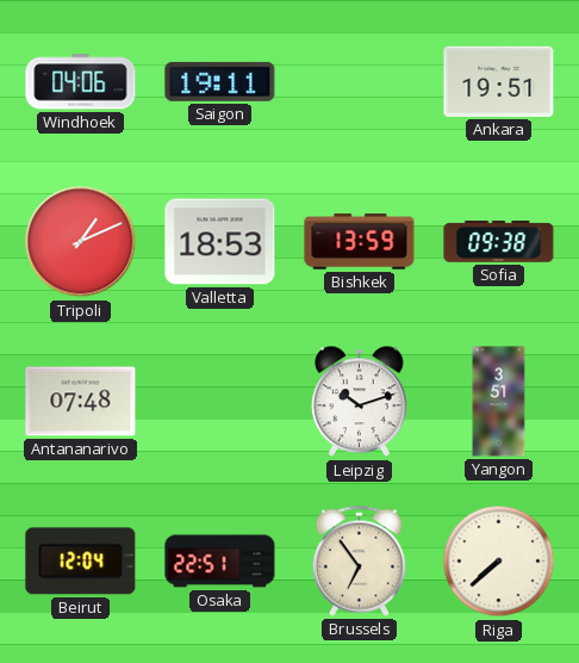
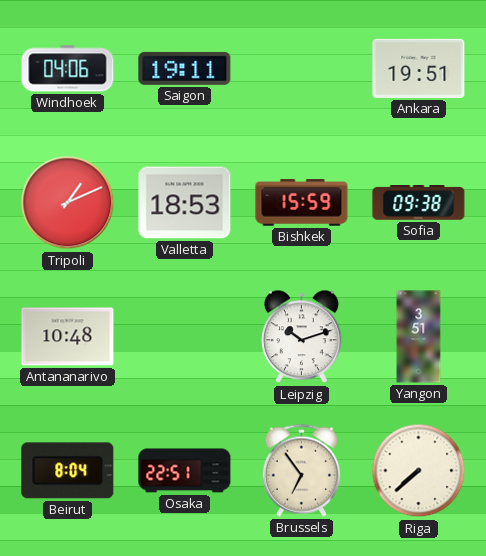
Bishkek: 13:59 -> 15:59 (302, 203)
Antananarivo: 07:48 -> 10:48 (68, 337)
Beirut: 12:04 -> 8:04 (68, 471)
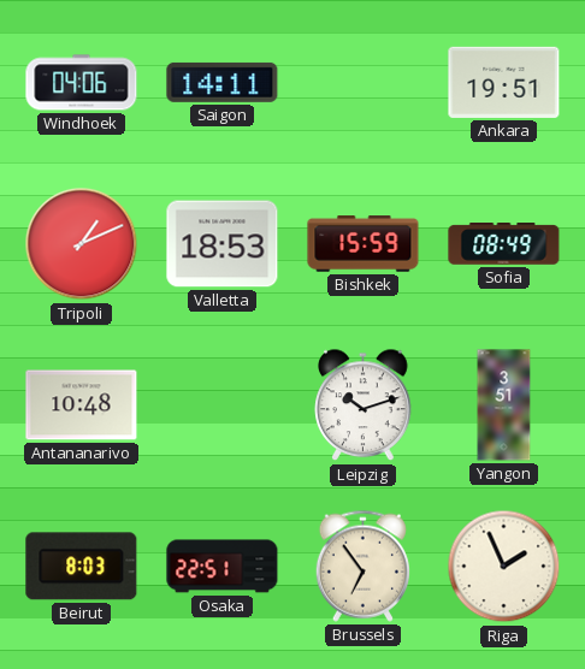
Saigon: 19:11 -> 14:11 (223, 82)
Sofia: 09:38 -> 08:49 (504, 244)
Beirut: 8:04 -> 8:03 (82, 567)
Riga: 7:38 -> 1:56 (504, 567)
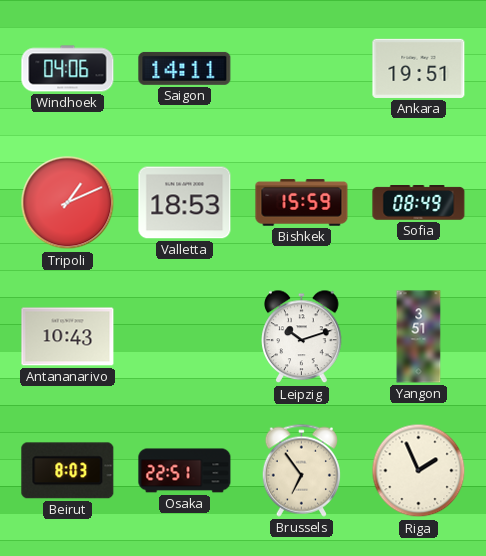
Antananarivo: 10:48 -> 10:43 (68, 337)
